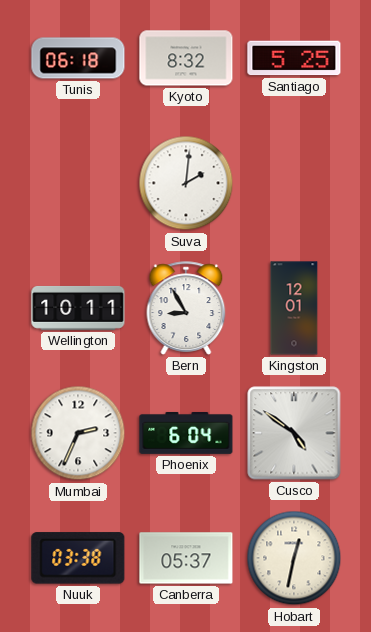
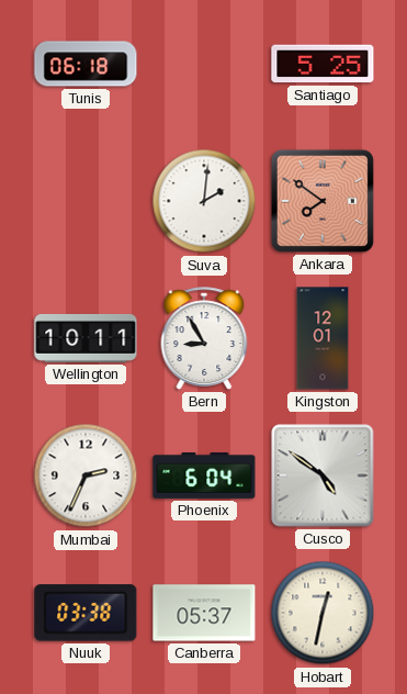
Kyoto: 8:32 -> none (186, 58)
Ankara: none -> 7:51 (323, 201)
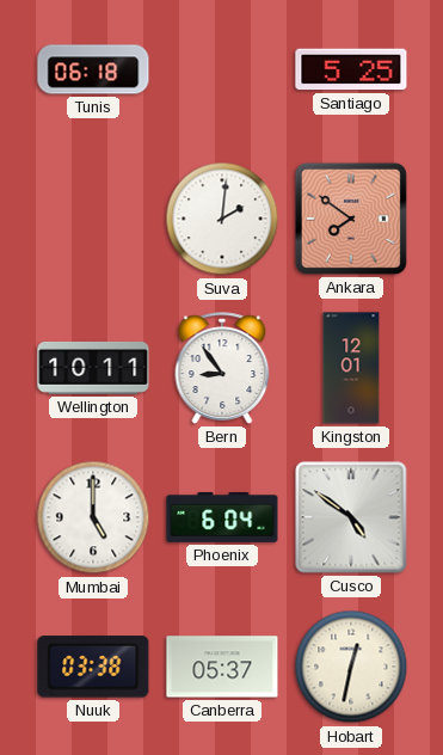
Bern: 8:55 -> 8:54 (222, 368)
Mumbai: 2:34 -> 5:00 (93, 517)
